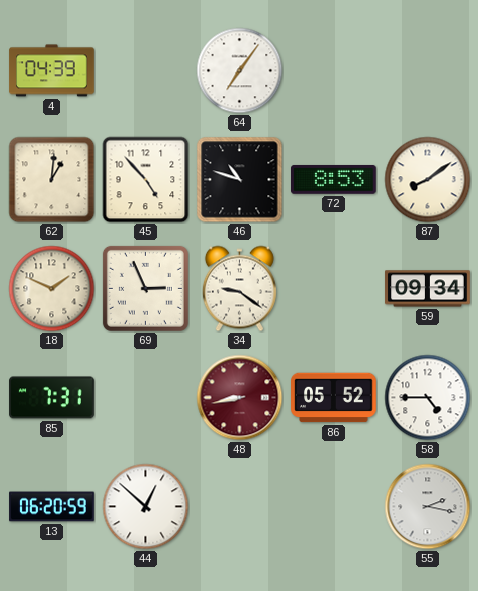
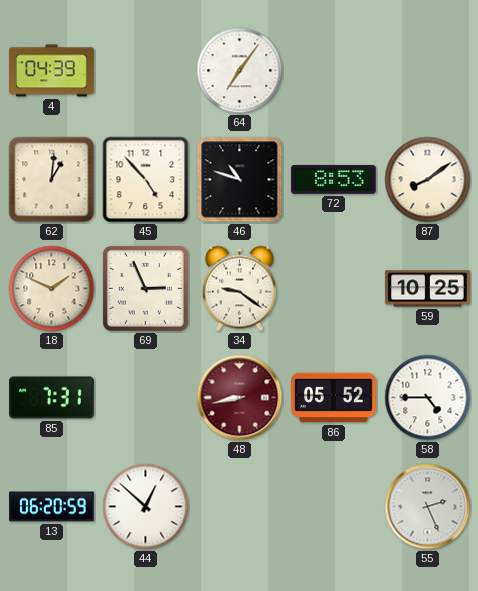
59: 09:34 -> 10:25 (428, 289)
55: 2:17 -> 2:26 (428, 507)
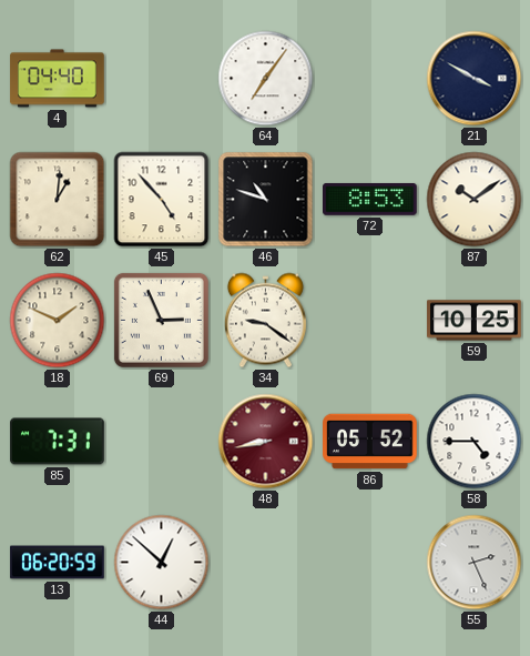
4: 04:39 -> 04:40 (58, 79)
21: none -> 3:50 (475, 79)
87: 8:09 -> 10:09 (475, 200)
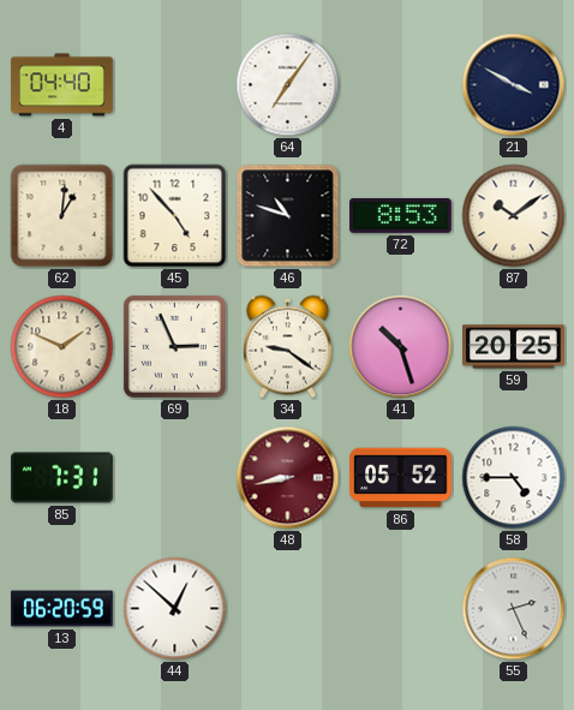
41: none -> 10:27 (401, 347)
59: 10:25 -> 20:25 (514, 347)
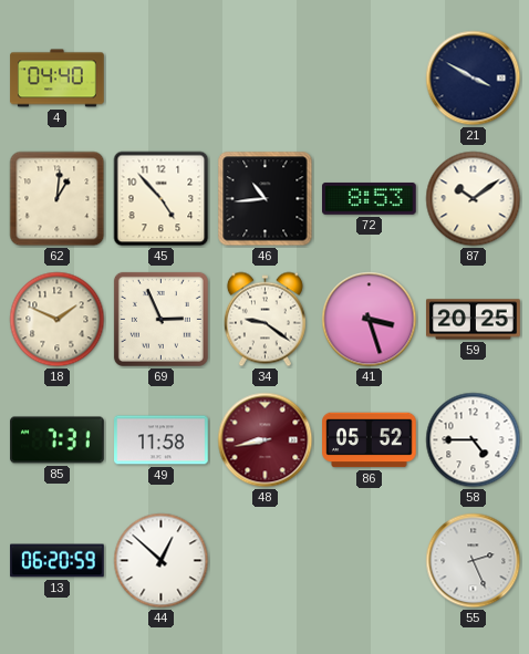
64: 7:06 -> none (288, 85)
46: 10:48 -> 10:44 (266, 199)
41: 10:27 -> 3:27 (370, 320)
49: none -> 11:58 (162, 440)
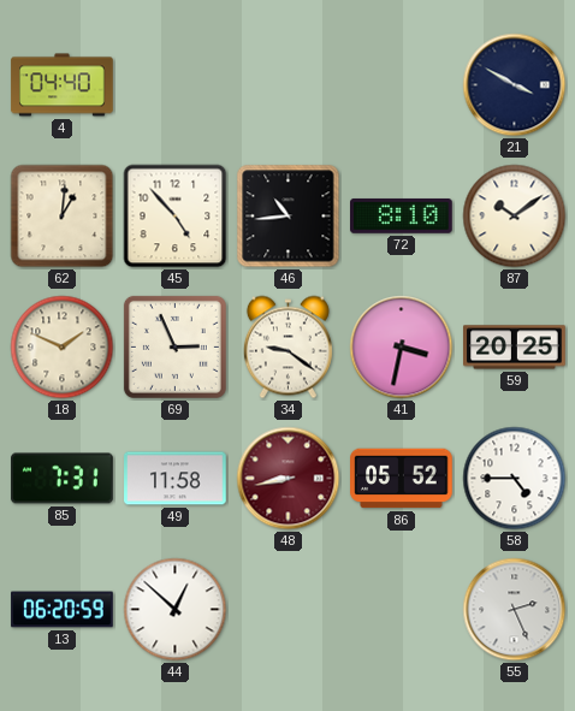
72: 8:53 -> 8:10 (402, 215)
41: 3:27 -> 3:32 (402, 348)
